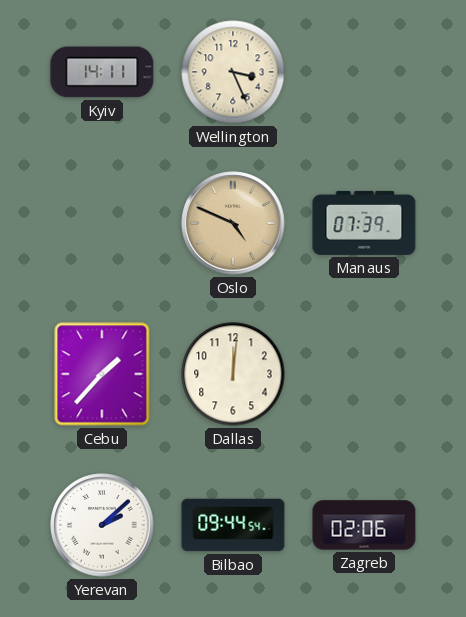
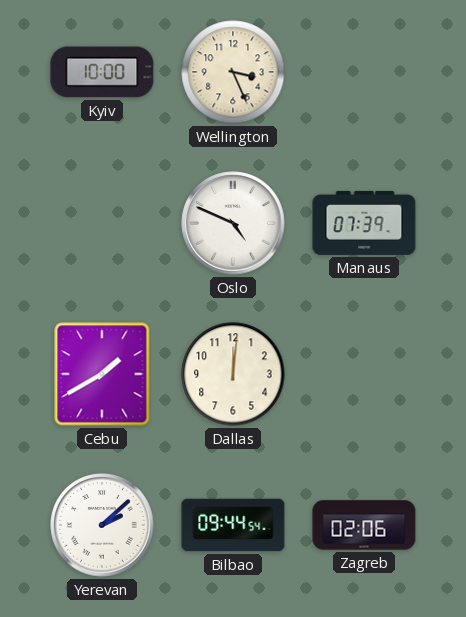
Kyiv: 14:11 -> 10:00 (102, 72)
Oslo dial: champagne -> white (233, 223)
Cebu: 1:37 -> 1:40 (102, 374)
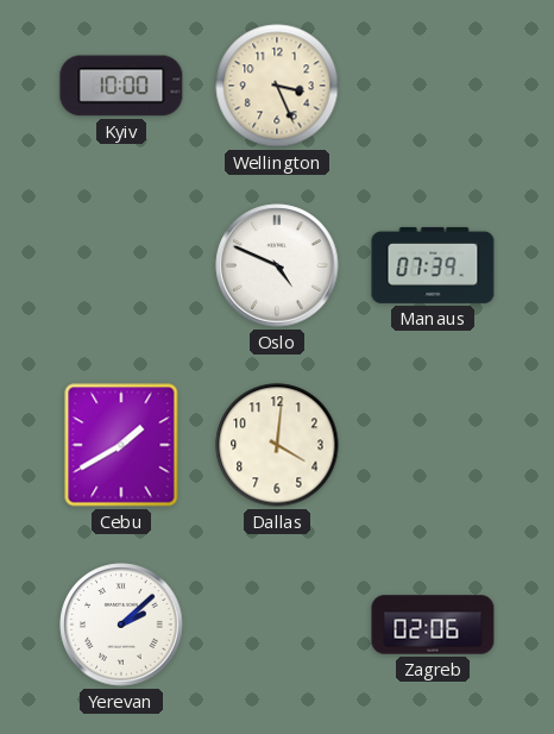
Dallas: 12:01 -> 4:01 (277, 445)
Bilbao: 09:44 -> none (233, 525)
